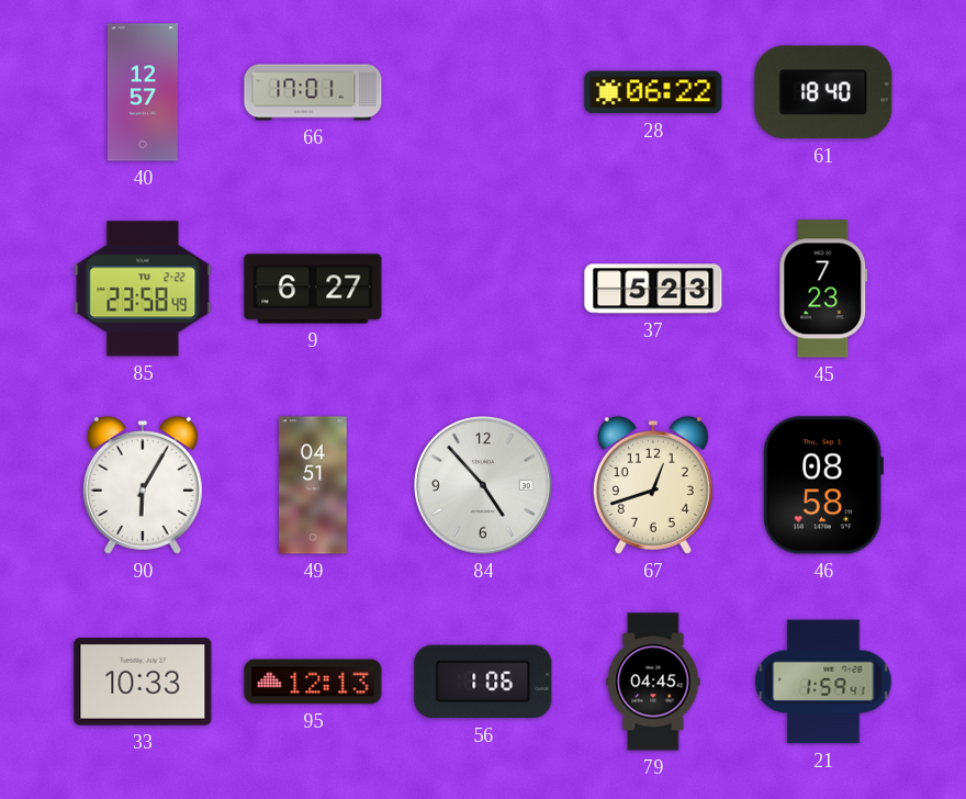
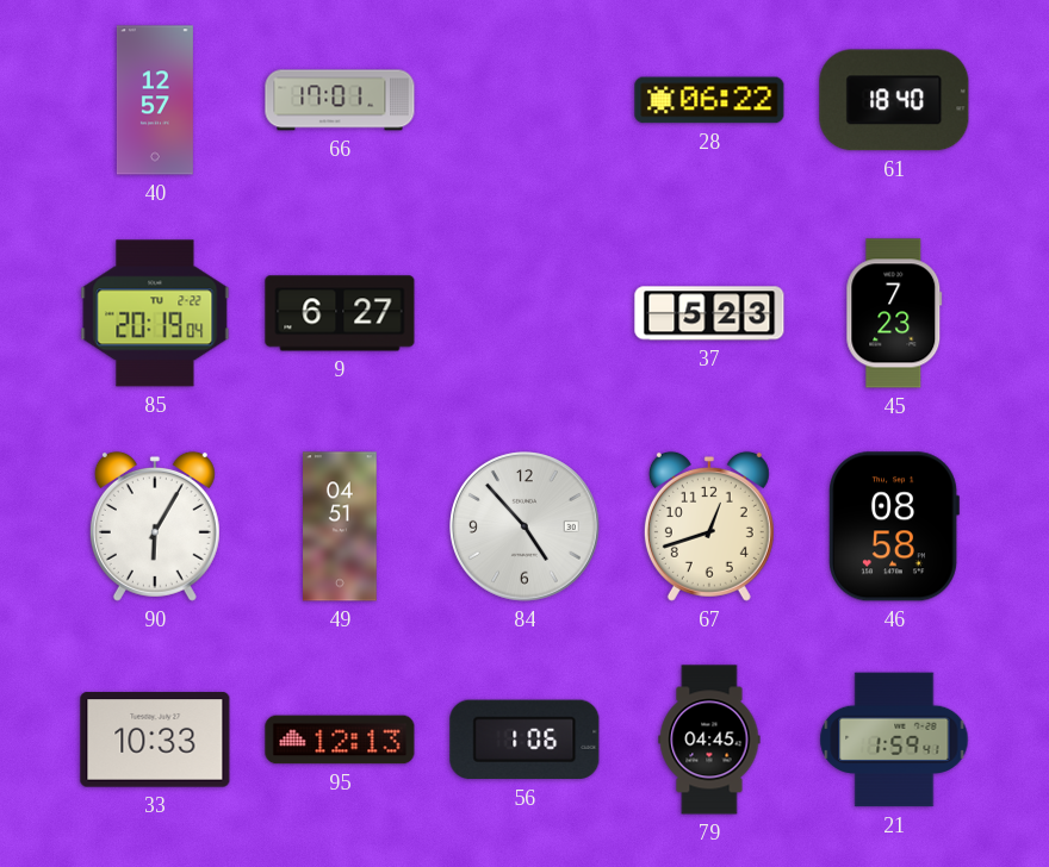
85: 23:58 -> 20:19 (155, 313)
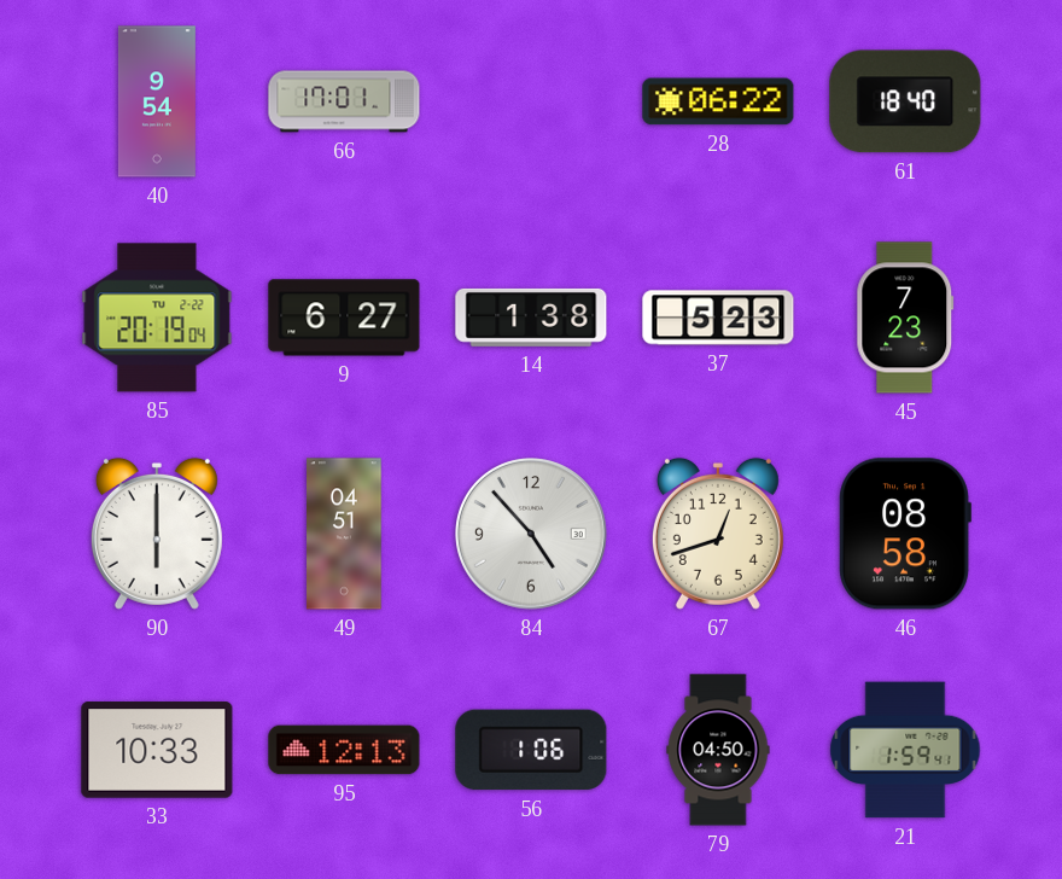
40: 12:57 -> 9:54 (157, 101)
14: none -> 1:38 (531, 318)
90: 6:05 -> 6:00 (157, 534)
79: 04:45 -> 04:50 (718, 750)
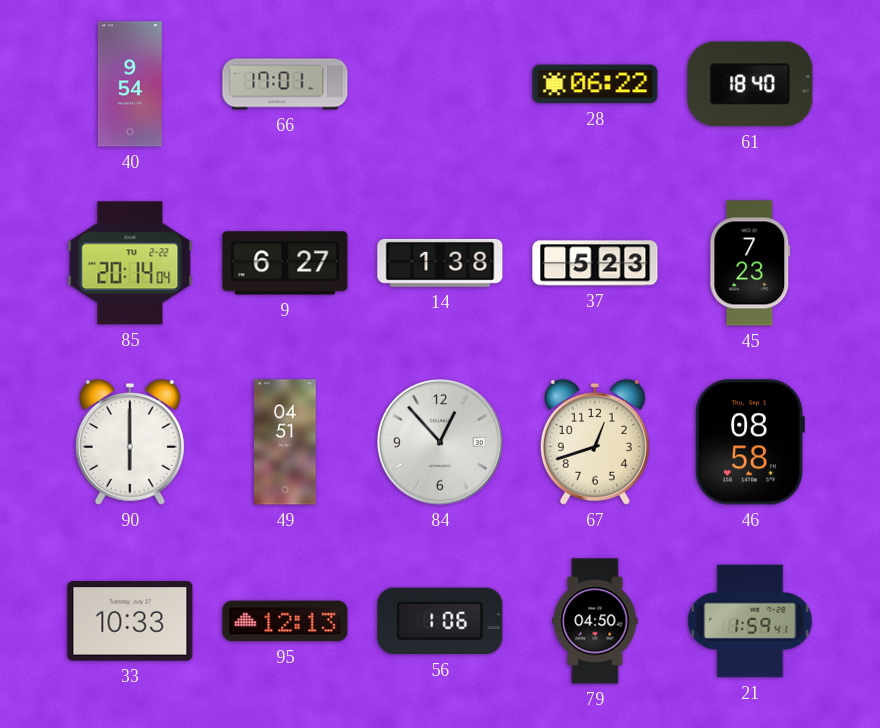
85: 20:19 -> 20:14 (130, 263)
84: 4:53 -> 12:53 (441, 443)
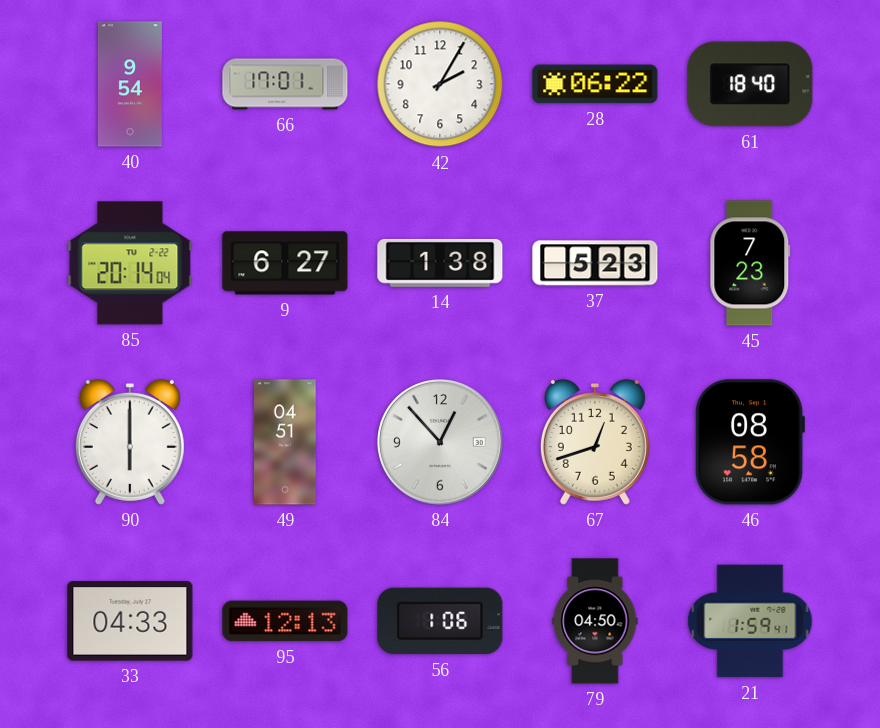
42: none -> 2:05 (440, 84)
33: 10:33 -> 04:33 (130, 621)
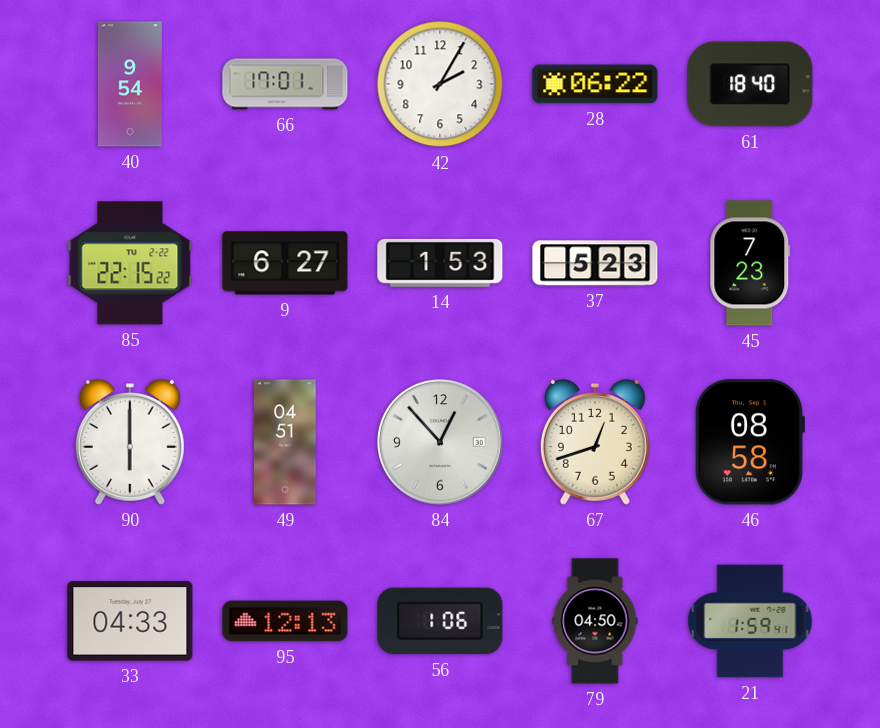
85: 20:14 -> 22:15 (130, 263)
14: 1:38 -> 1:53 (440, 263)
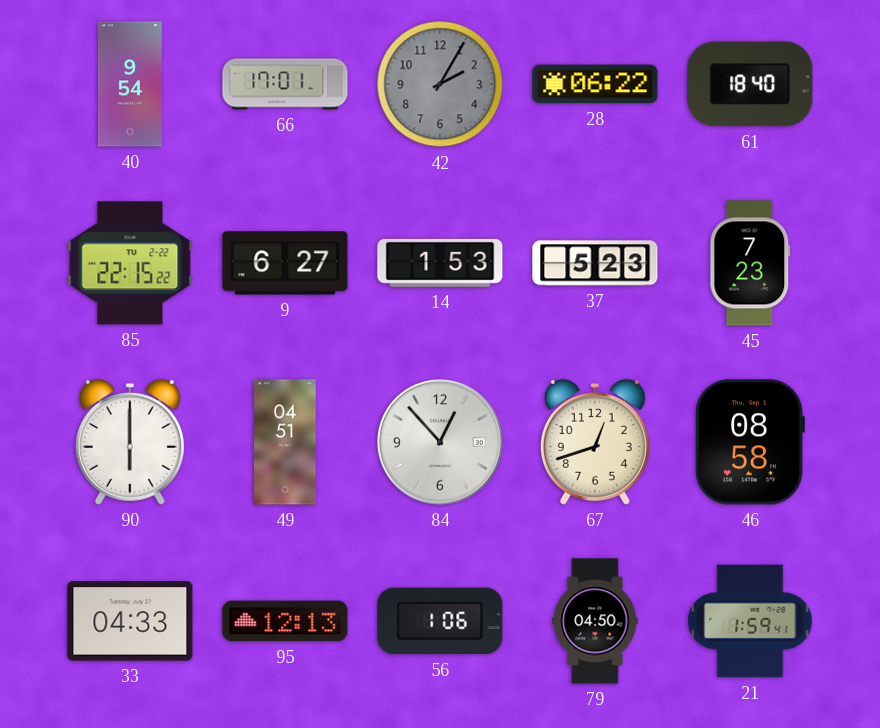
42 dial: white -> grey (440, 84)
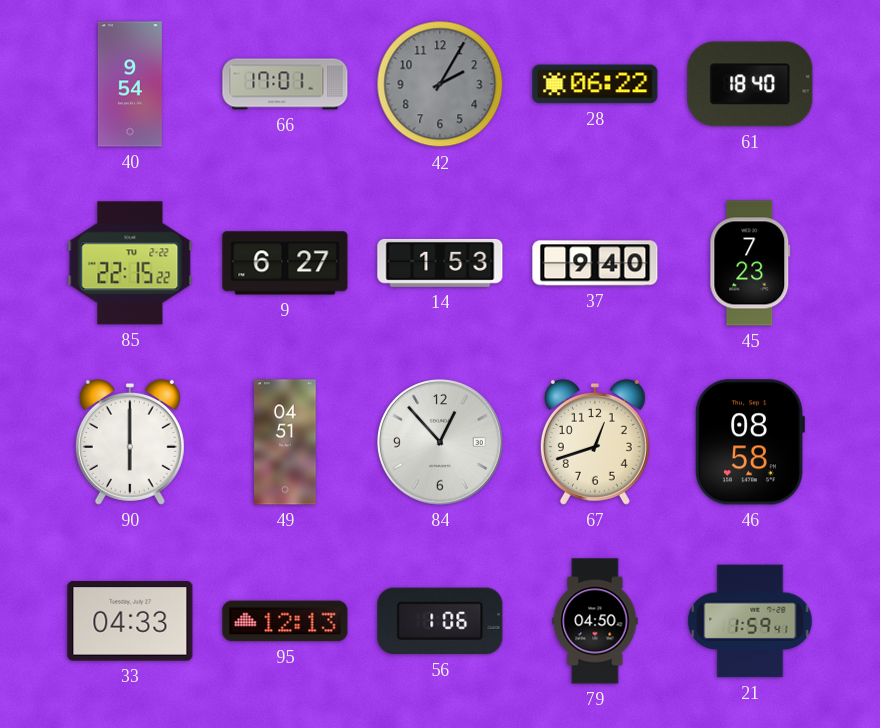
37: 5:23 -> 9:40 (595, 263)
